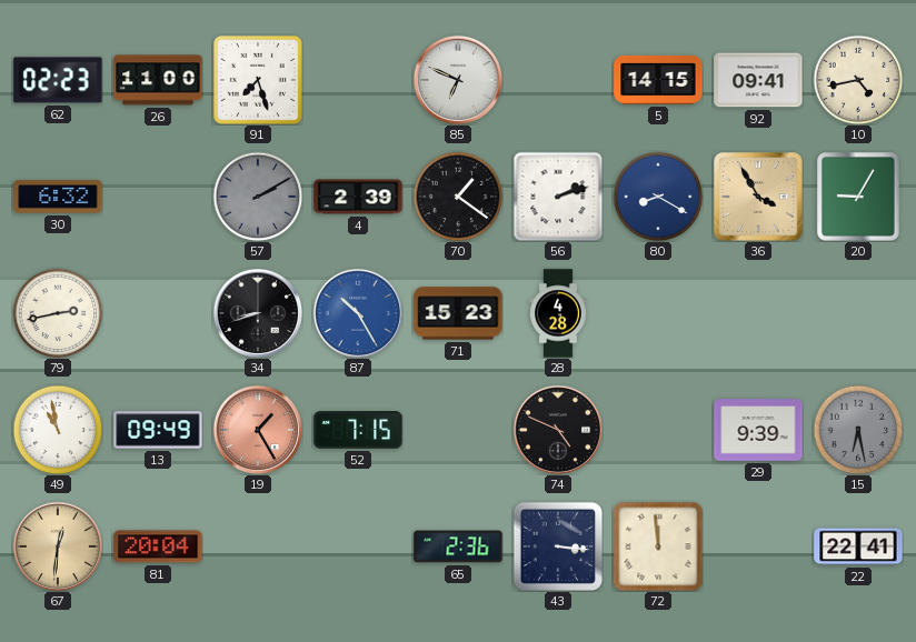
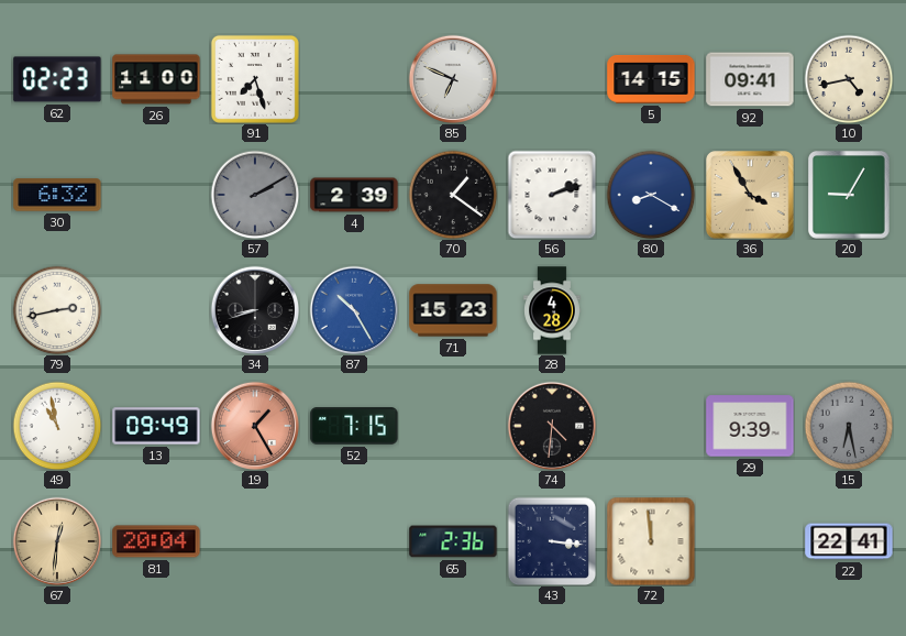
74: 4:49 -> 4:31 (551, 425)
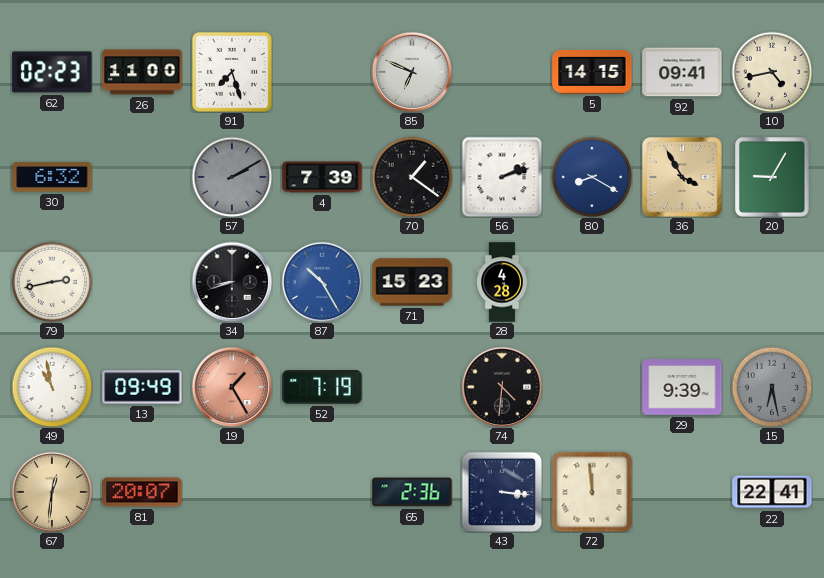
4: 2:39 -> 7:39 (322, 177)
52: 7:15 -> 7:19 (322, 387)
81: 20:04 -> 20:07 (142, 492)
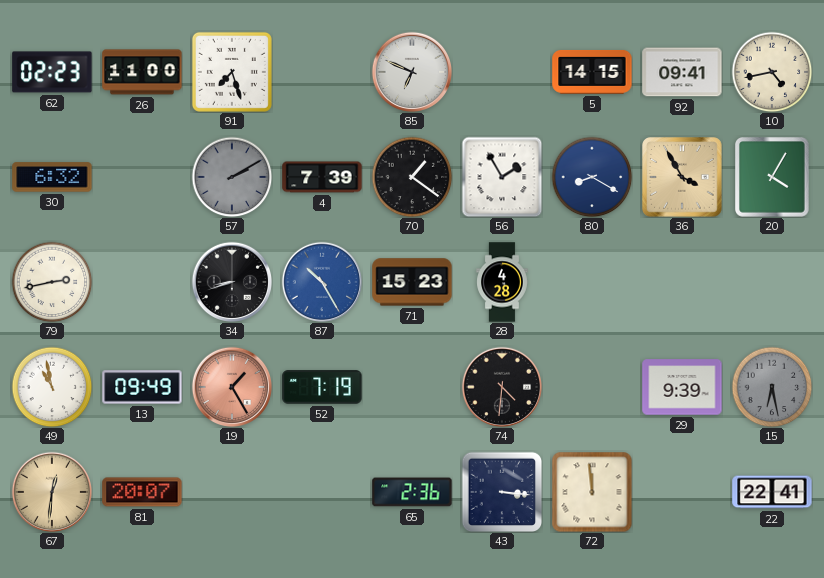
56: 2:12 -> 1:55 (502, 177)
20: 9:05 -> 4:05 (773, 178)
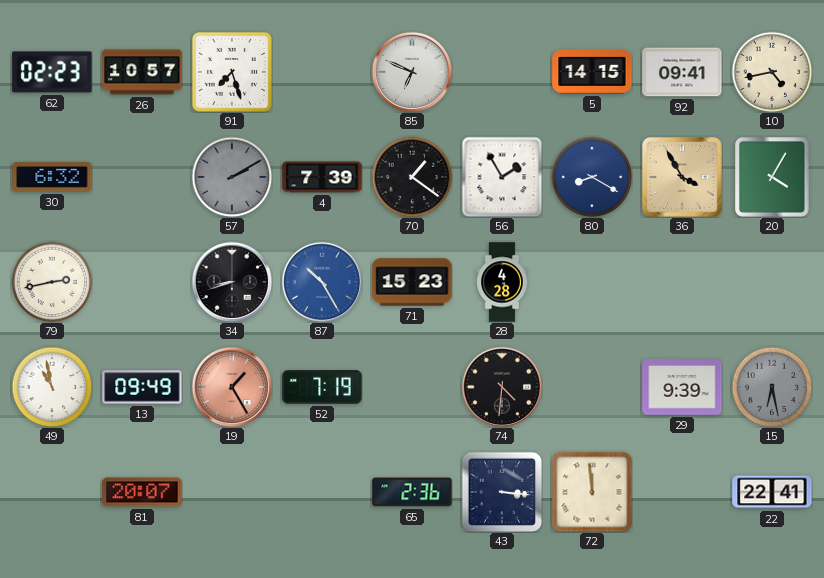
26: 11:00 -> 10:57 (142, 72)
67: 12:31 -> none (51, 491)
